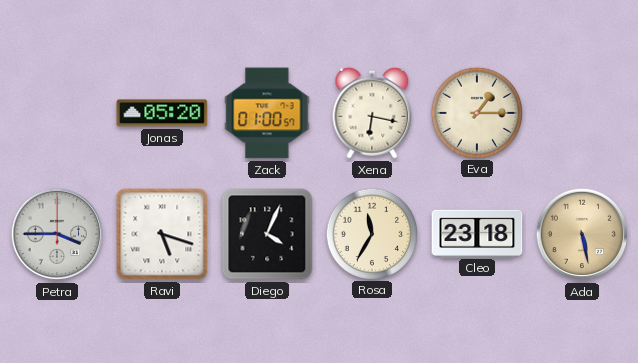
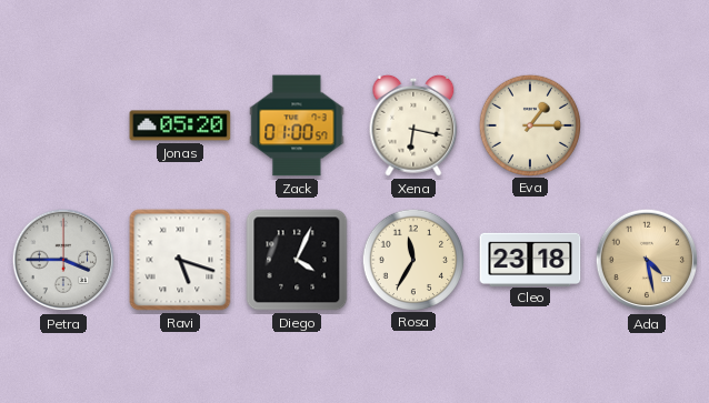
Ada: 5:28 -> 4:28 (647, 260)
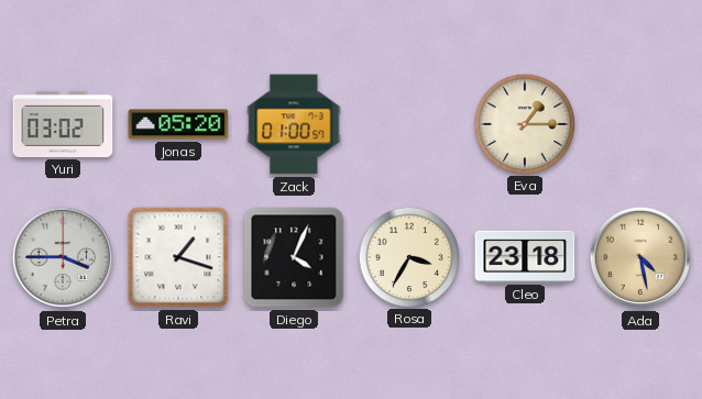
Yuri: none -> 03:02 (63, 124)
Xena: 6:17 -> none (413, 125)
Ravi: 5:18 -> 1:18 (178, 257)
Rosa: 11:35 -> 3:35 (408, 256)
